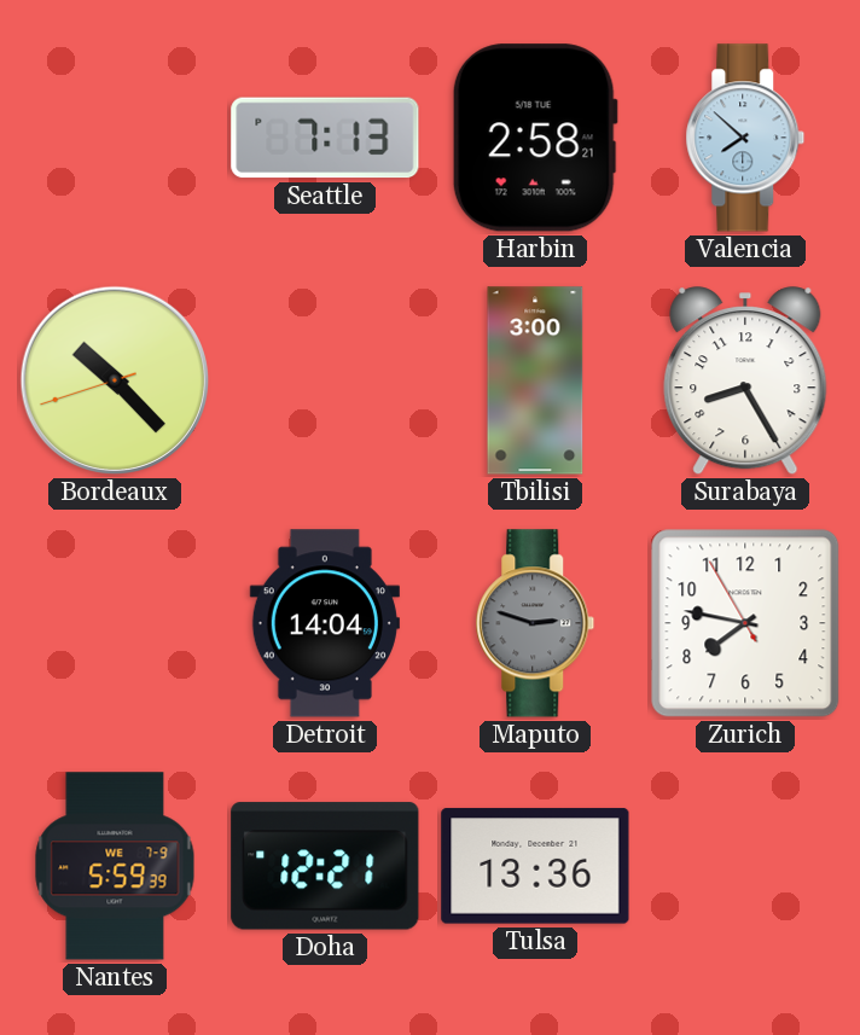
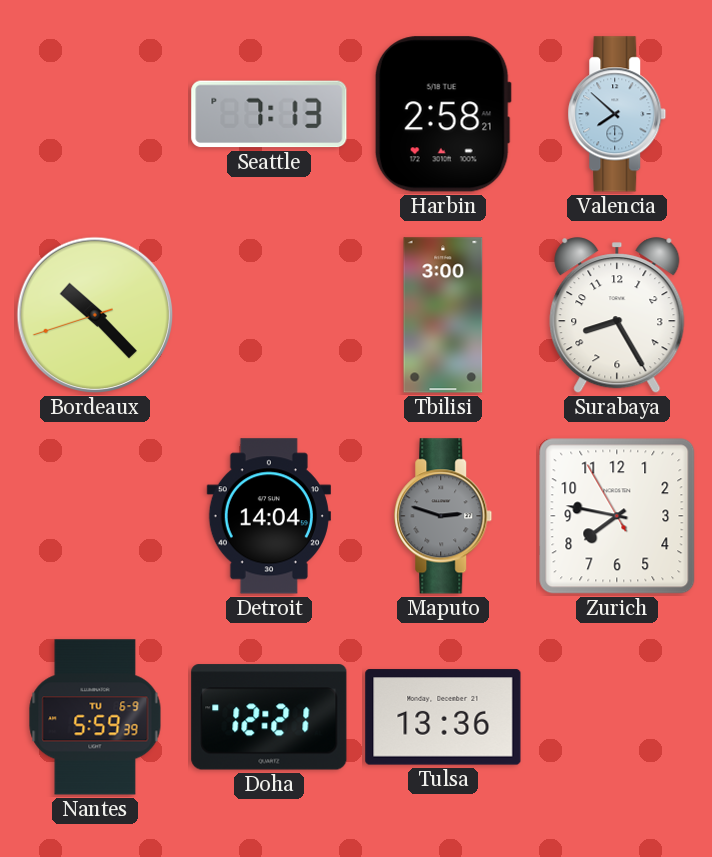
Nantes date: WE 7-9 -> TU 6-9 (95, 717)
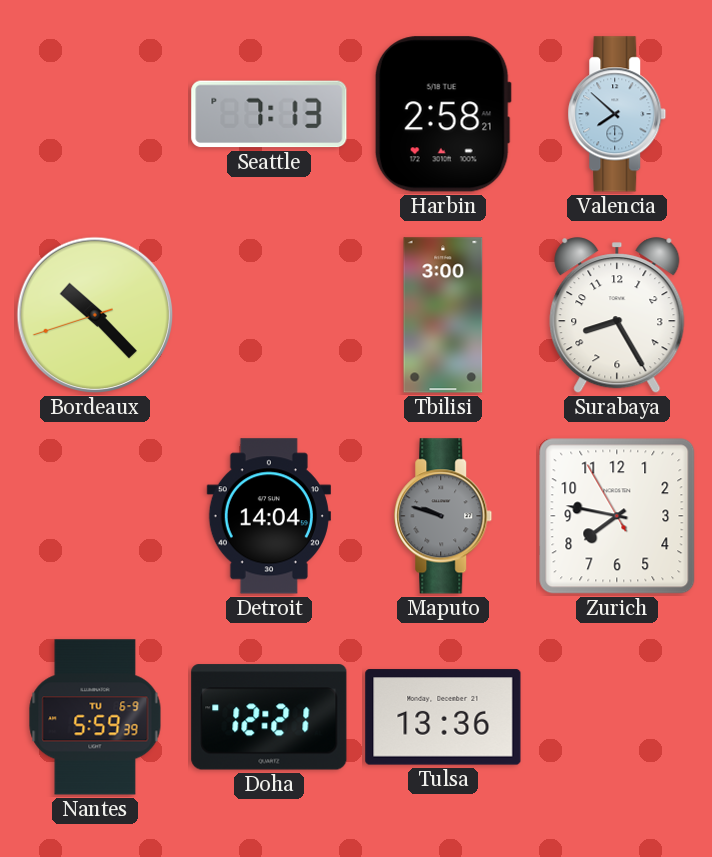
Maputo: 2:48 -> 9:48 (443, 516)
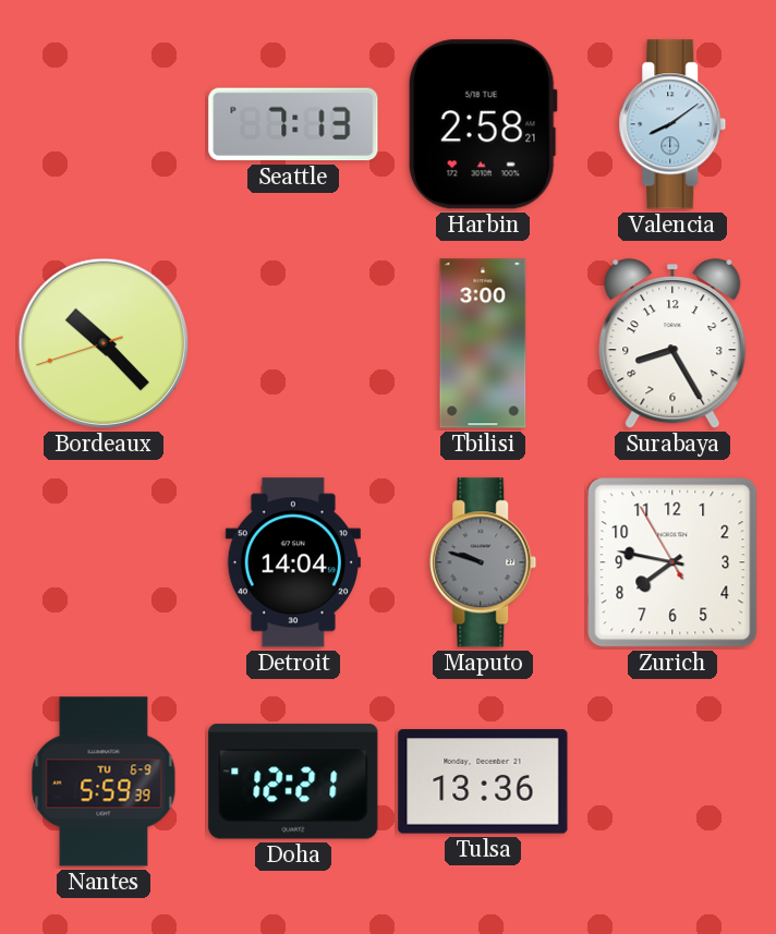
Valencia: 7:52 -> 8:09 (672, 124)
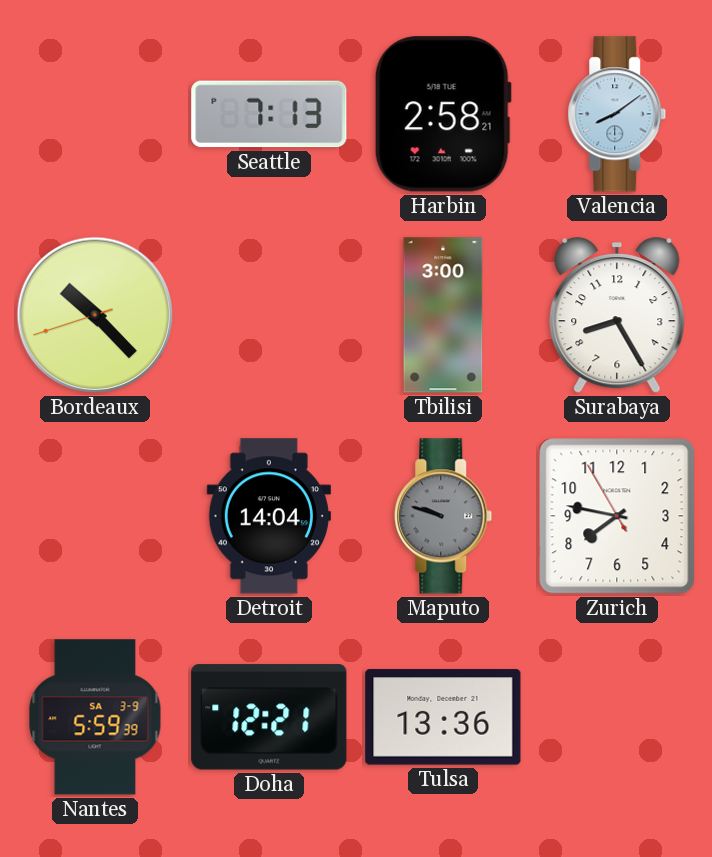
Nantes date: TU 6-9 -> SA 3-9 (95, 717)
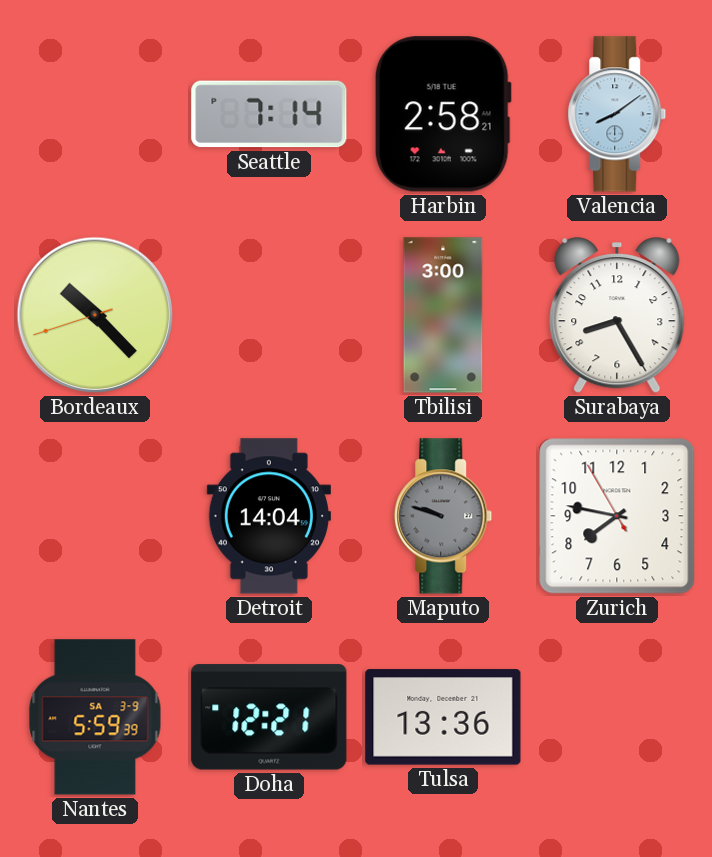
Seattle: 7:13 -> 7:14 (269, 114)
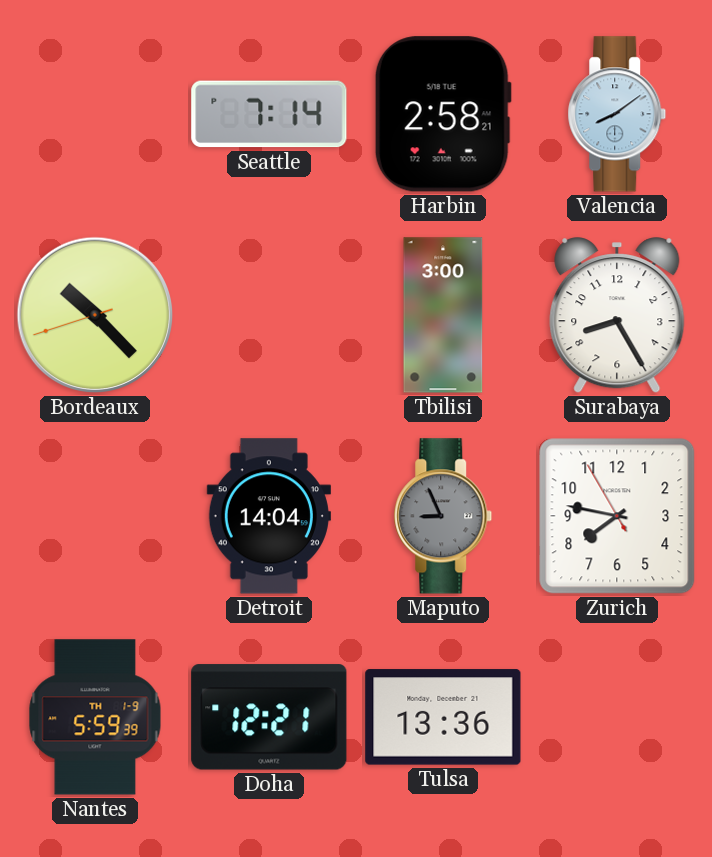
Maputo: 9:48 -> 8:56 (443, 516)
Nantes date: SA 3-9 -> TH 1-9 (95, 717)
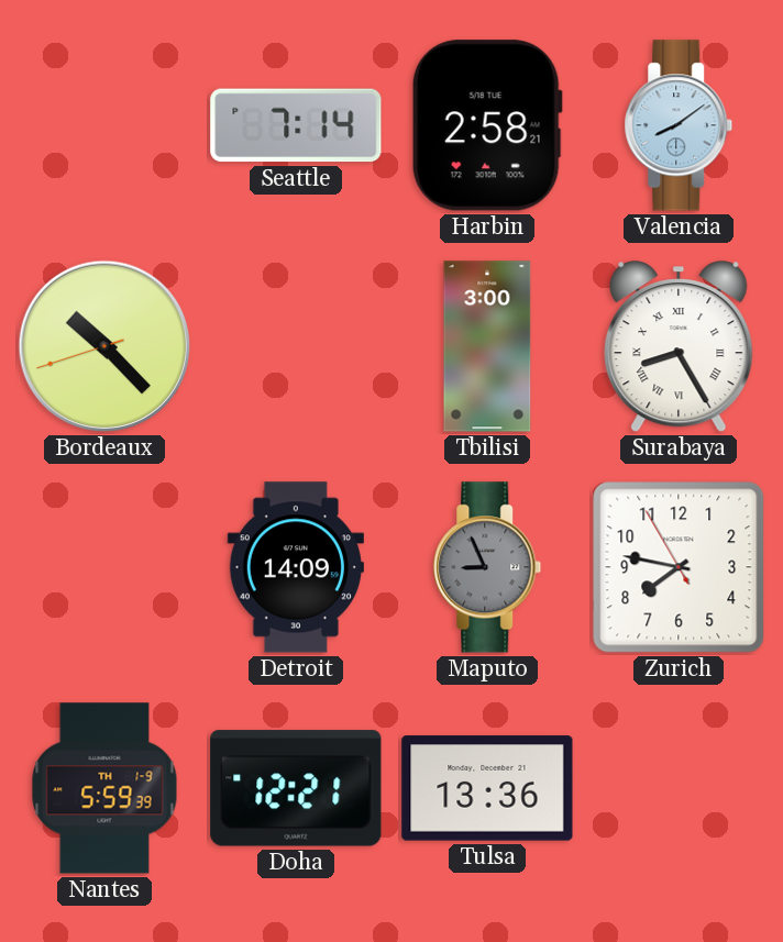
Surabaya numerals: Arabic -> Roman (679, 347)
Detroit: 14:04 -> 14:09 (296, 567)
